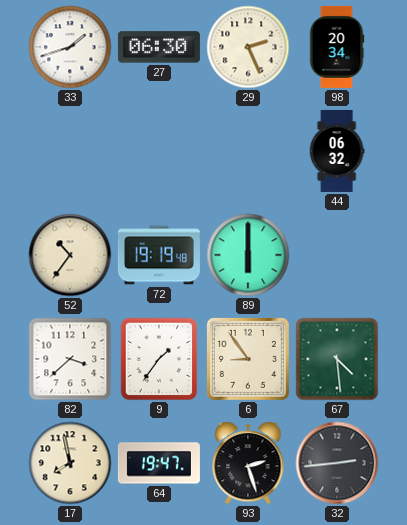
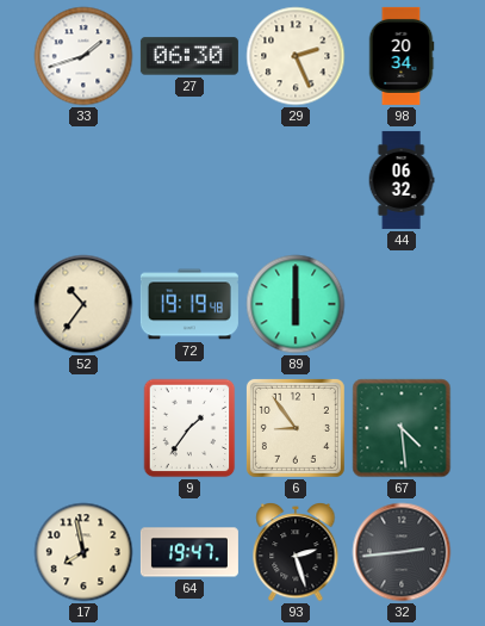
82: 3:38 -> none (70, 359)
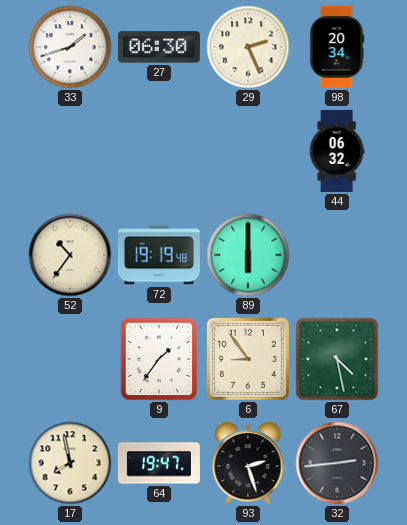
67: 4:29 -> 4:28 (337, 359)
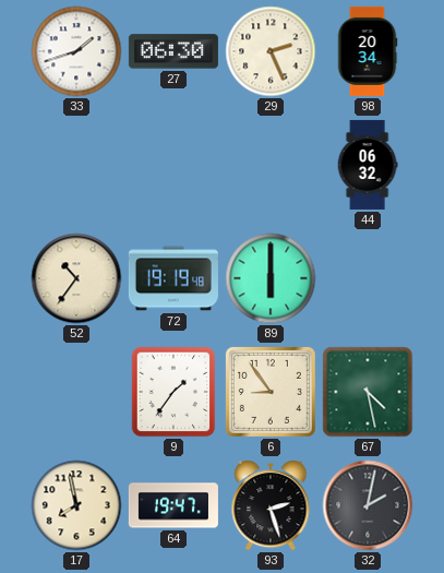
32: 2:44 -> 2:02 (368, 505)
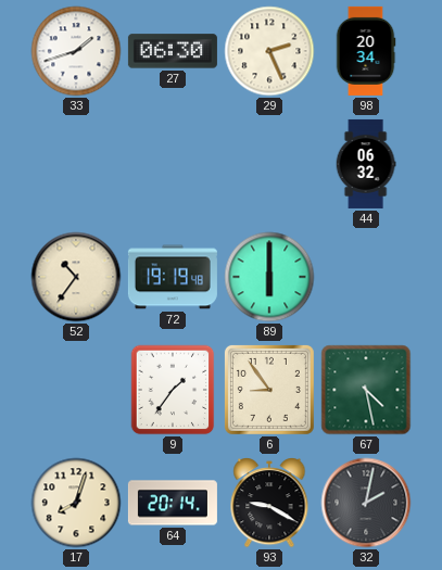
17: 7:58 -> 8:03 (76, 503)
64: 19:47 -> 20:14 (173, 503)
93: 2:27 -> 9:20 (269, 504)
